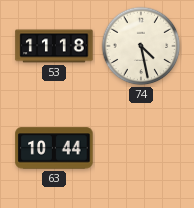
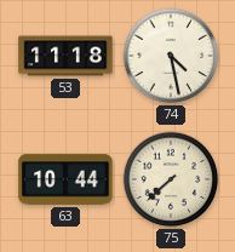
75: none -> 7:38 (171, 179)
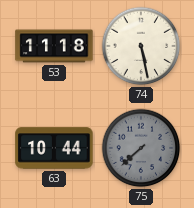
74: 4:28 -> 5:28 (141, 46)
75 dial: cream -> grey (141, 148)
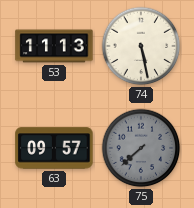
53: 11:18 -> 11:13 (54, 46)
63: 10:44 -> 09:57 (54, 148)
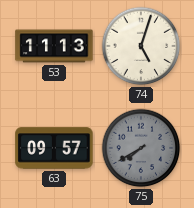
74: 5:28 -> 5:03 (141, 46)
75: 7:38 -> 7:40 (141, 148)
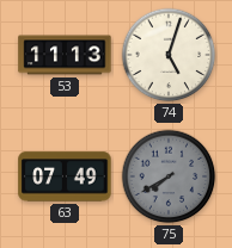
63: 09:57 -> 07:49 (65, 176)
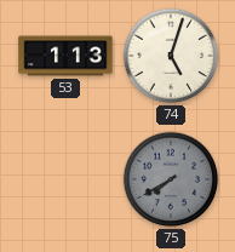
53: 11:13 -> 1:13 (65, 56)
63: 07:49 -> none (65, 176)
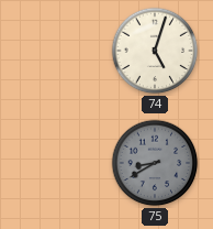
53: 1:13 -> none (65, 56)
75: 7:40 -> 8:40 (155, 163)
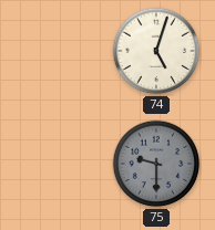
75: 8:40 -> 9:30 (156, 164)
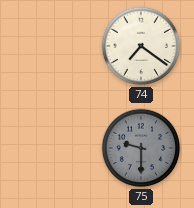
74: 5:03 -> 7:21 (141, 46)
